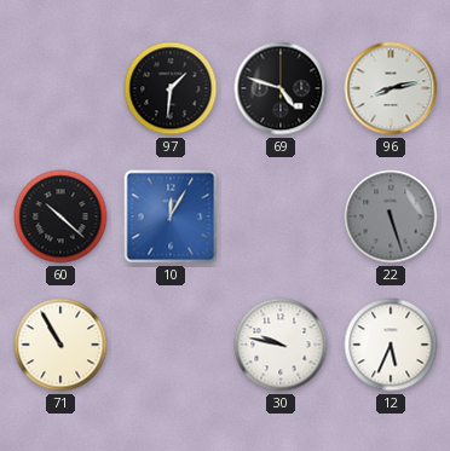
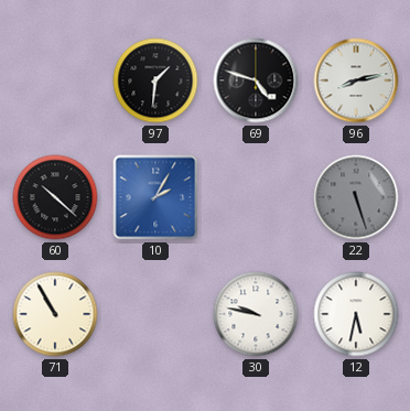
10: 12:05 -> 2:05 (155, 197)
12: 5:34 -> 5:32 (356, 314)
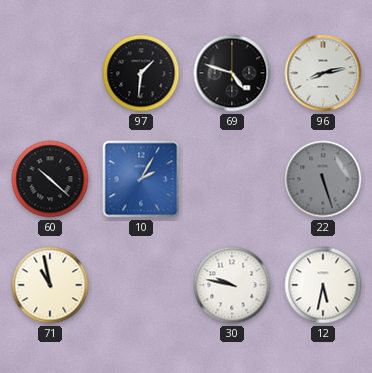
71: 10:55 -> 10:58 (50, 285)
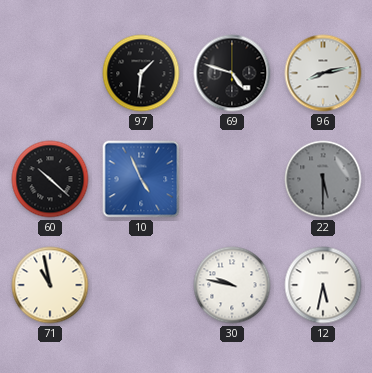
10: 2:05 -> 4:56 (141, 179)
22: 5:27 -> 5:30 (323, 179)
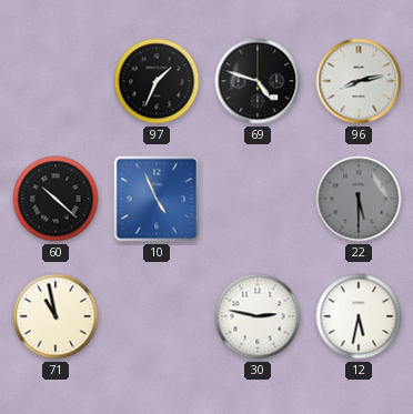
97: 1:31 -> 1:34 (157, 81)
30: 9:47 -> 2:47 (258, 316)
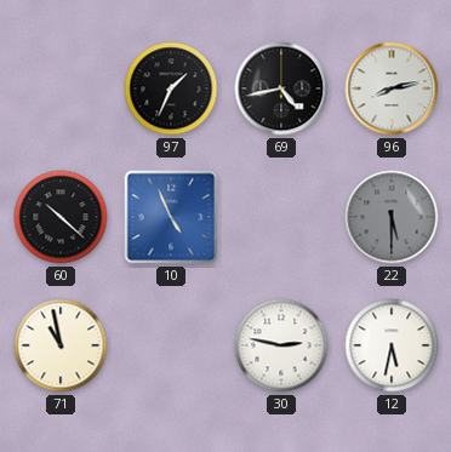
69: 4:48 -> 4:43 (281, 88)
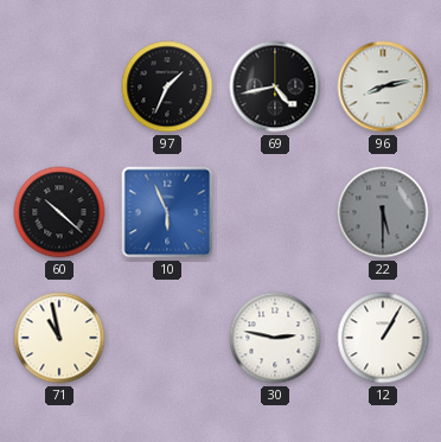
10: 4:56 -> 5:56 (167, 212)
12: 5:32 -> 1:05 (383, 338)
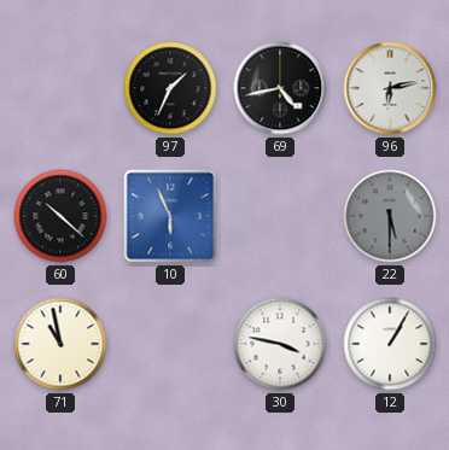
96: 8:13 -> 6:13 (390, 88)
30: 2:47 -> 3:47 (280, 344)
